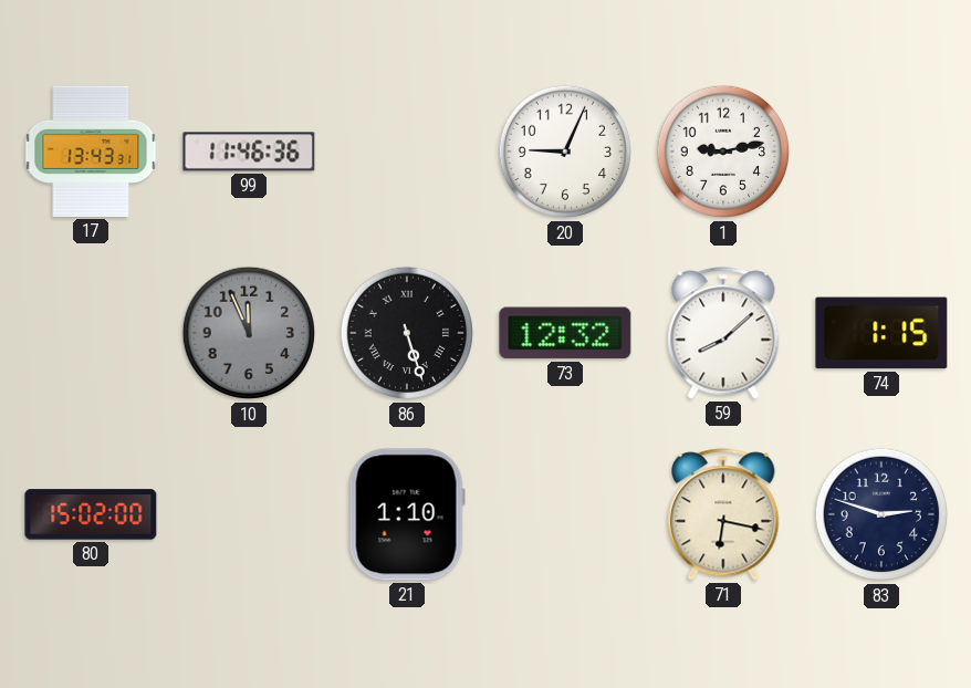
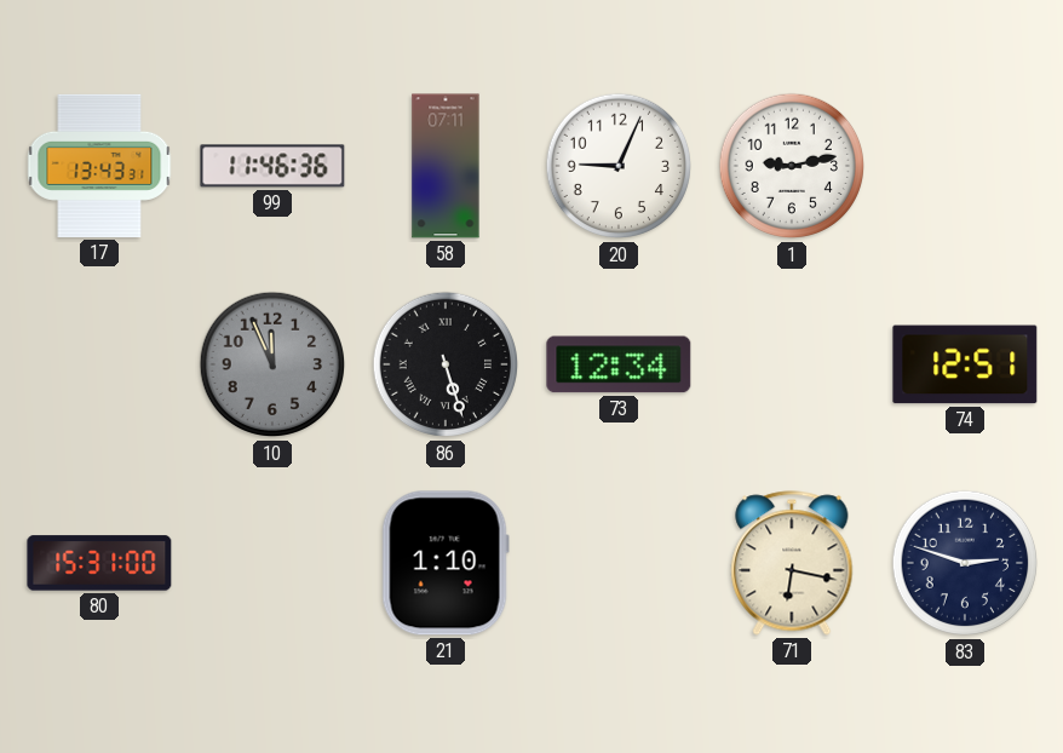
58: none -> 07:11 (446, 166)
73: 12:32 -> 12:34 (619, 364)
59: 8:08 -> none (723, 333)
74: 1:15 -> 12:51 (965, 364)
80: 15:02 -> 15:31 (99, 563)
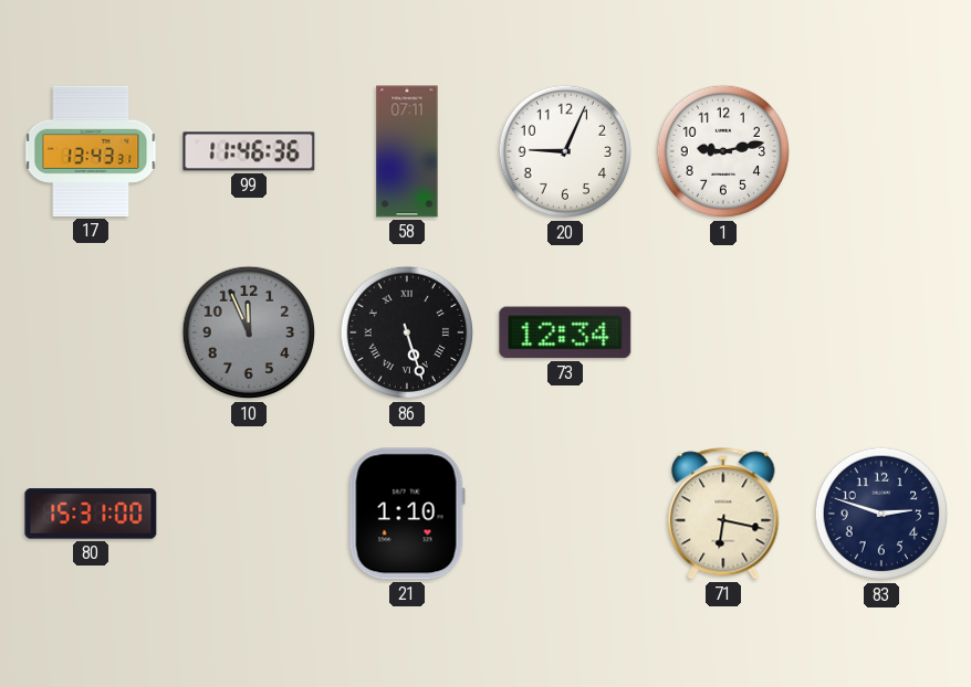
74: 12:51 -> none (965, 364)
